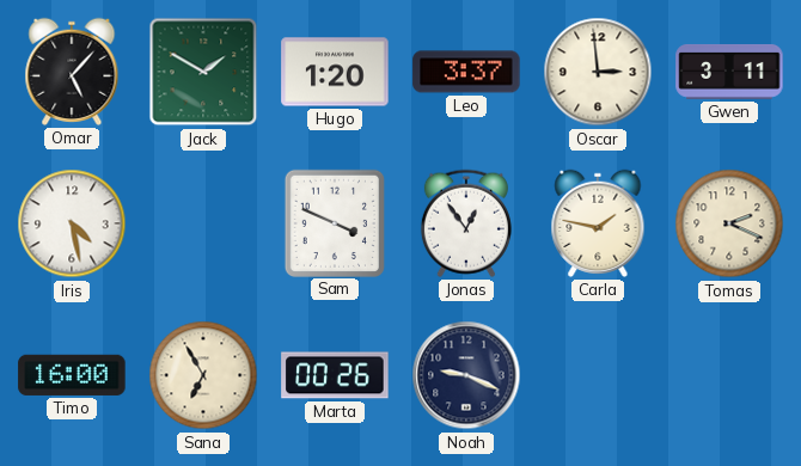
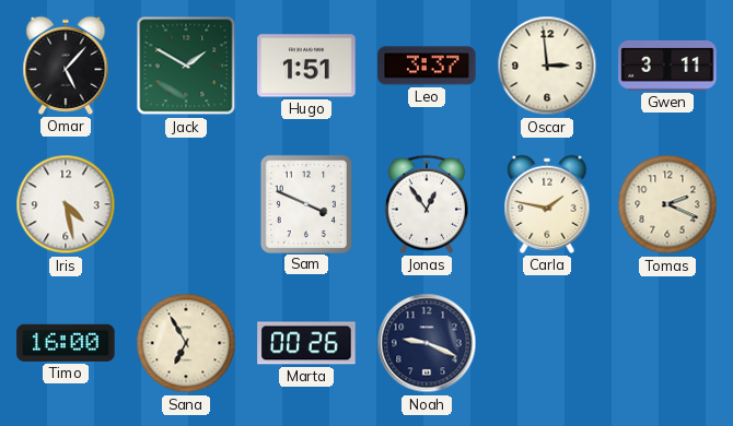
Hugo: 1:20 -> 1:51 (306, 66)
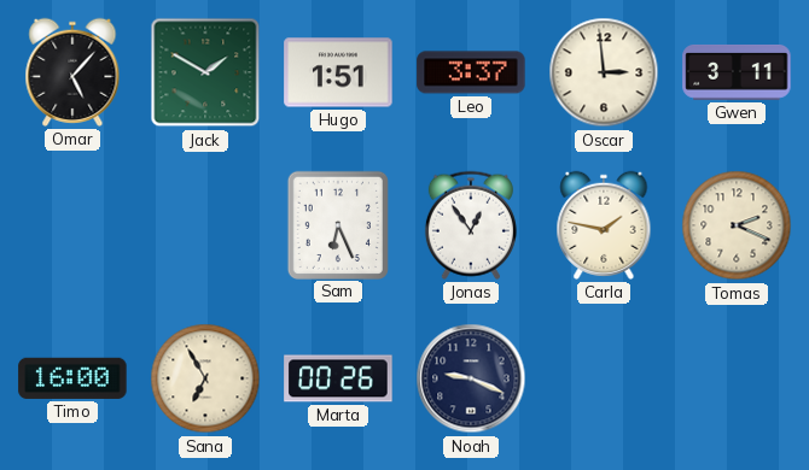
Iris: 4:28 -> none (66, 204)
Sam: 3:49 -> 6:26 (338, 224)
